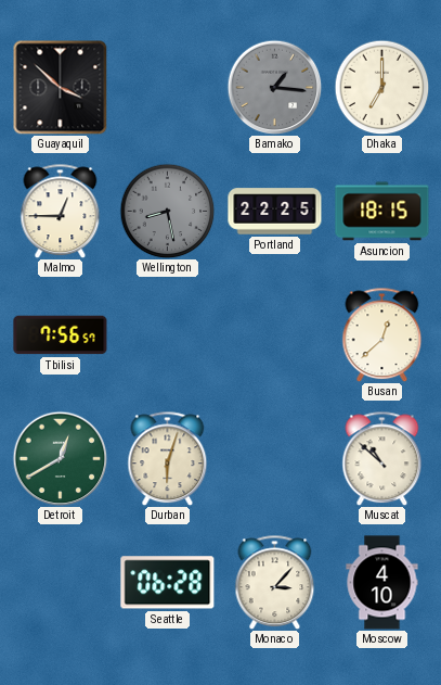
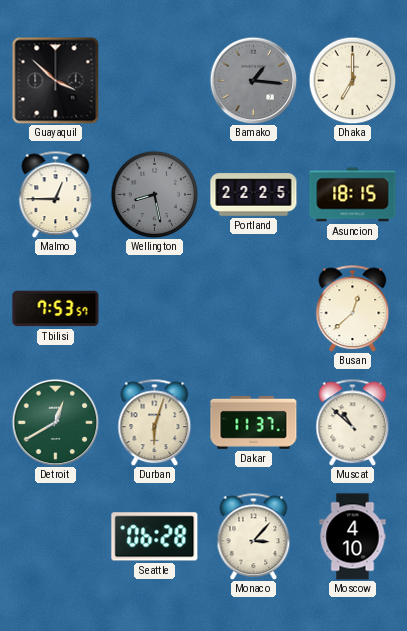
Tbilisi: 7:56 -> 7:53 (56, 309)
Dakar: none -> 11:37 (254, 422)
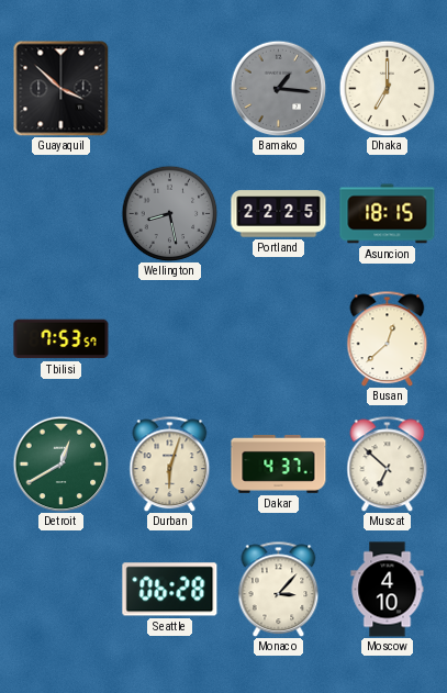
Malmo: 12:45 -> none (56, 194)
Dakar: 11:37 -> 4:37 (279, 463)
Muscat: 10:52 -> 6:52 (388, 463)
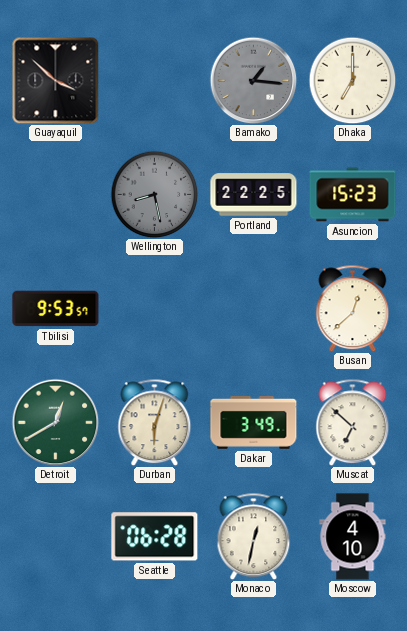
Asuncion: 18:15 -> 15:23 (353, 195)
Tbilisi: 7:53 -> 9:53 (56, 309)
Dakar: 4:37 -> 3:49 (254, 422)
Monaco: 3:07 -> 12:32 (254, 536)
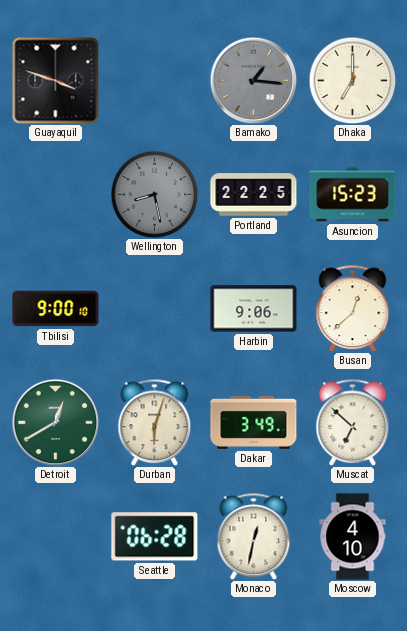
Guayaquil: 3:52 -> 3:48 (55, 80)
Tbilisi: 9:53 -> 9:00 (56, 309)
Harbin: none -> 9:06 (254, 309)
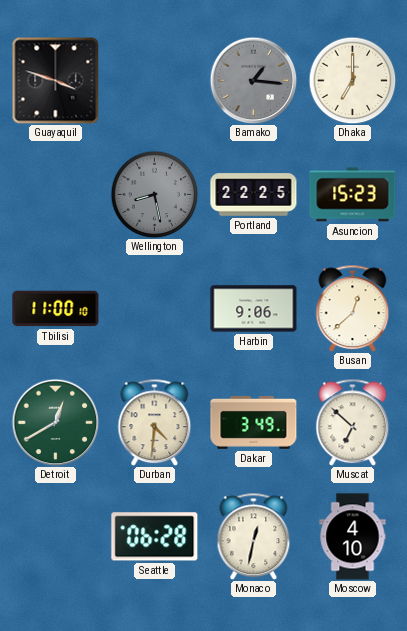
Tbilisi: 9:00 -> 11:00 (56, 309)
Durban: 6:03 -> 4:31 (155, 422)
